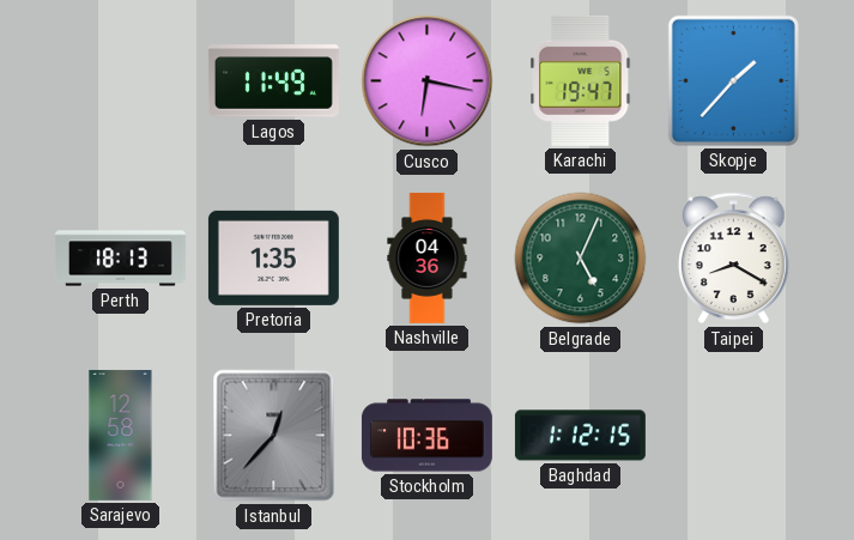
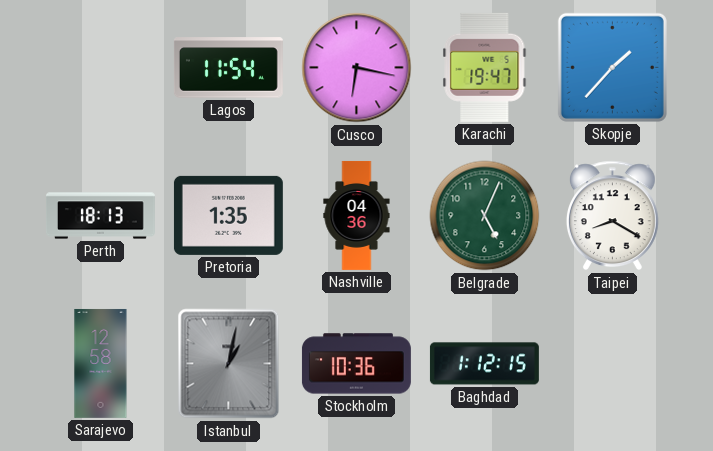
Lagos: 11:49 -> 11:54 (228, 68)
Istanbul: 12:37 -> 1:02 (229, 364)
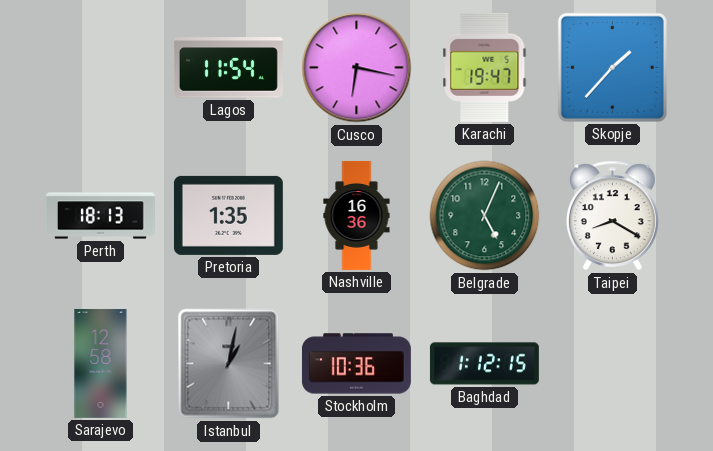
Nashville: 04:36 -> 16:36 (357, 215)
